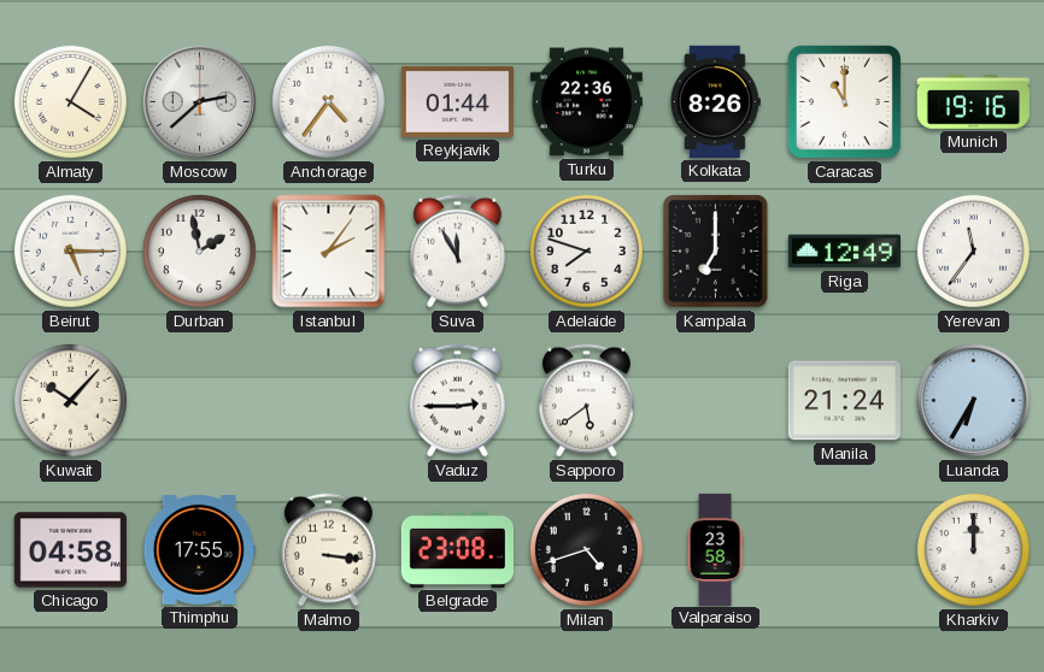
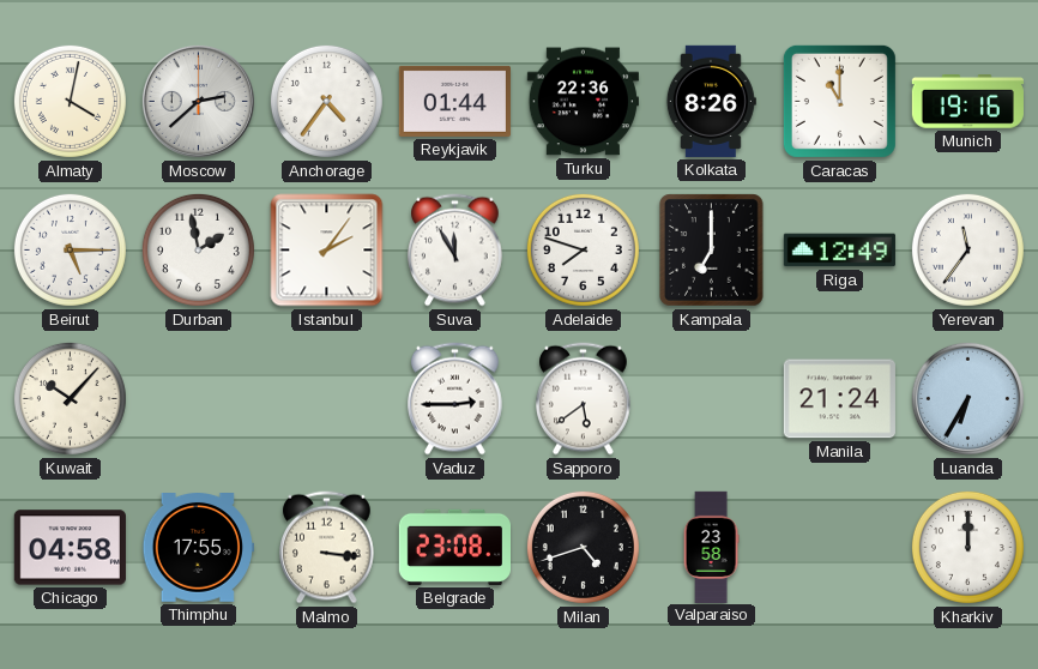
Almaty: 4:05 -> 4:02 (70, 101)
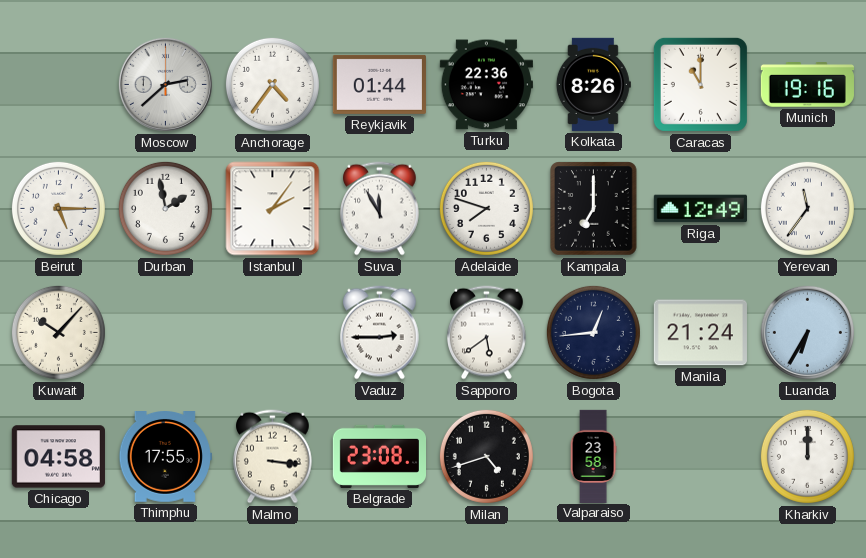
Almaty: 4:02 -> none (70, 101)
Bogota: none -> 12:44 (593, 332)
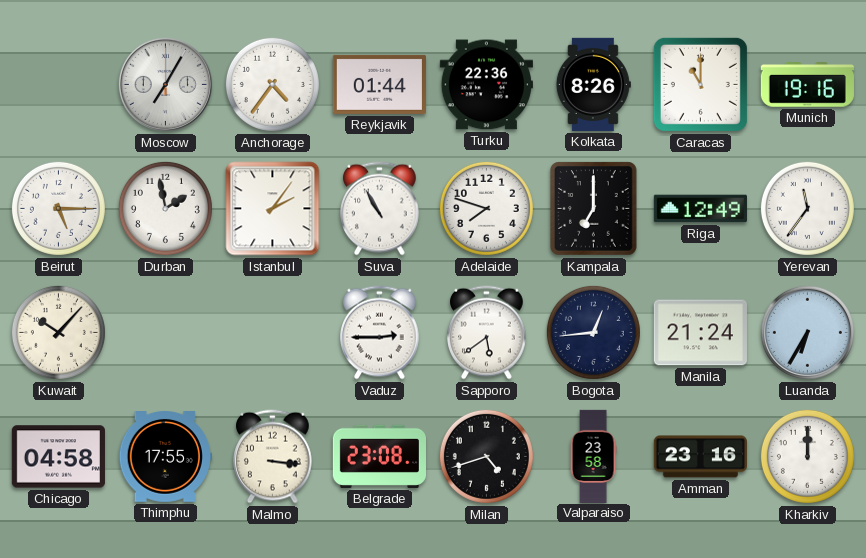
Moscow: 2:38 -> 7:05 (165, 84)
Suva: 11:55 -> 10:55 (380, 209)
Amman: none -> 23:16 (700, 457)
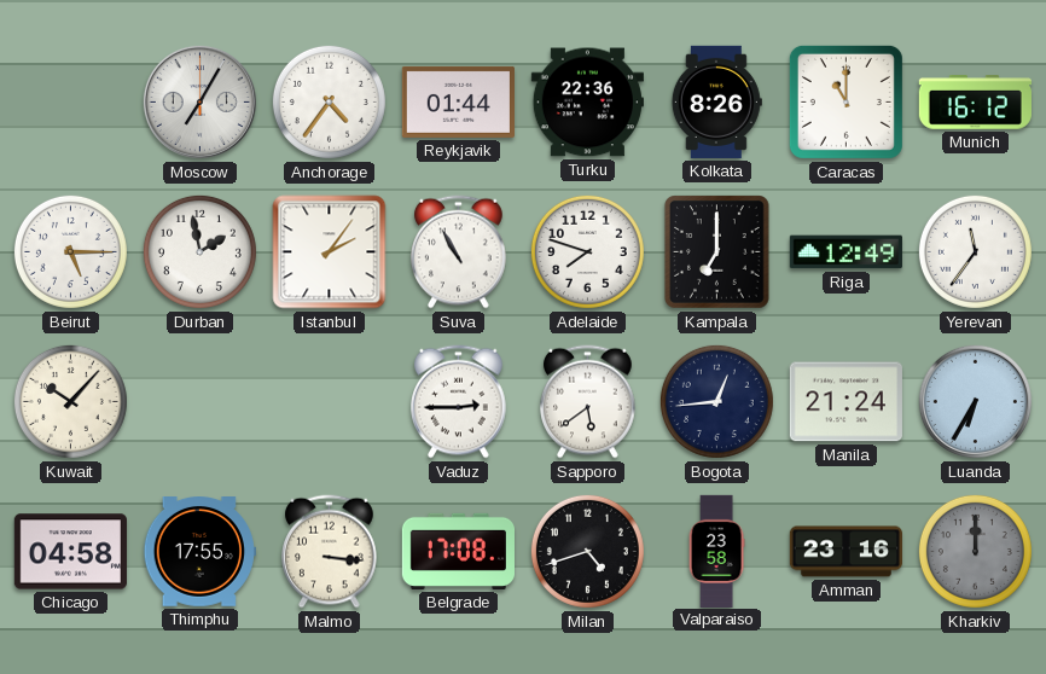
Munich: 19:16 -> 16:12 (975, 103)
Belgrade: 23:08 -> 17:08 (458, 551)
Kharkiv dial: white -> grey (975, 551)
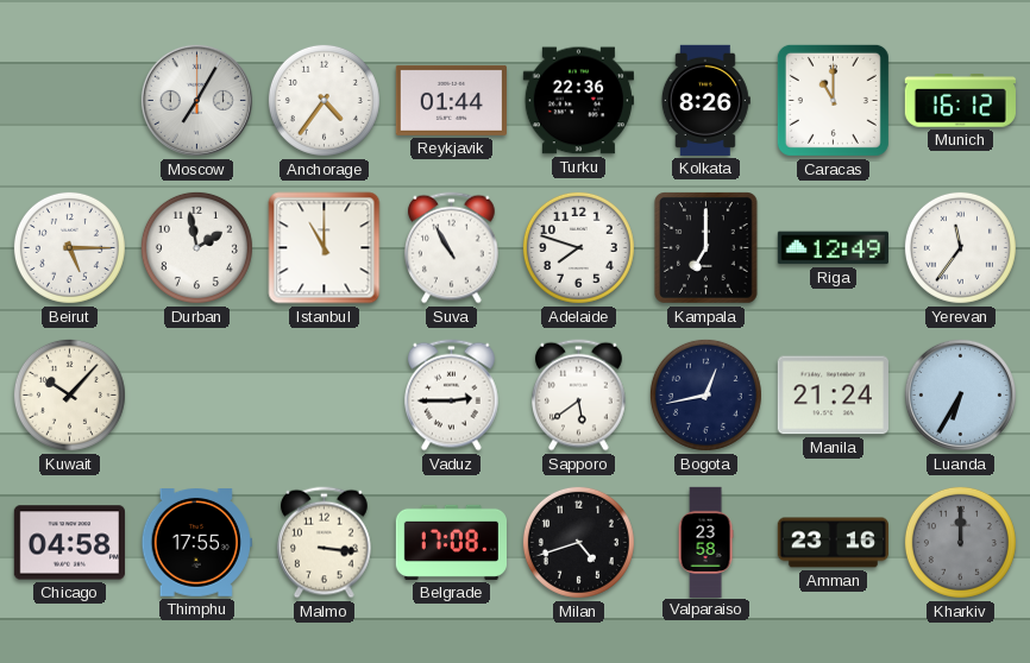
Istanbul: 2:06 -> 11:00 (325, 248)
Bogota: 12:44 -> 12:43 (705, 394)
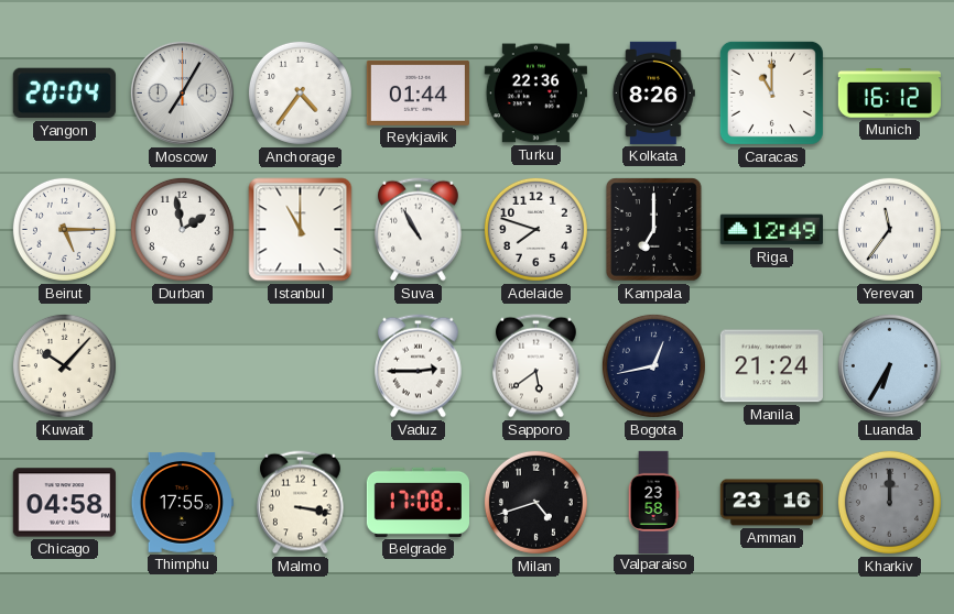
Yangon: none -> 20:04 (64, 94)
Malmo: 3:16 -> 3:17 (301, 503)
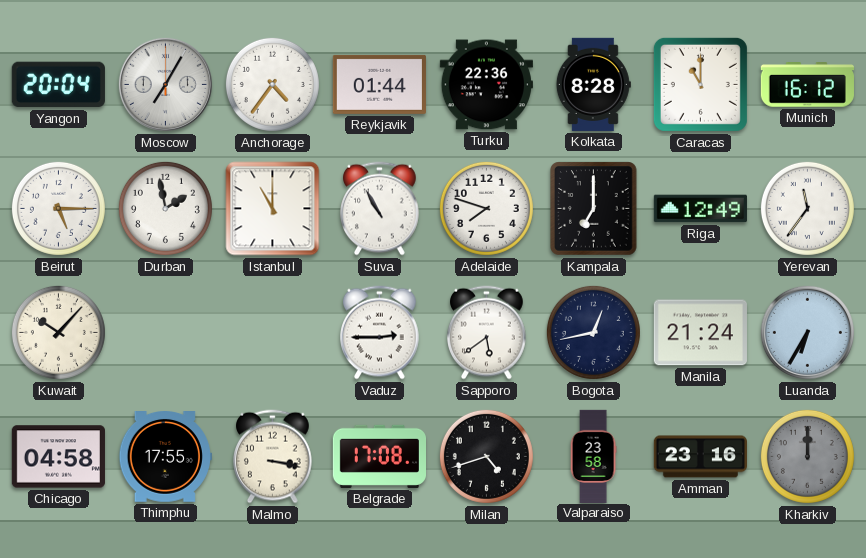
Kolkata: 8:26 -> 8:28 (593, 84)
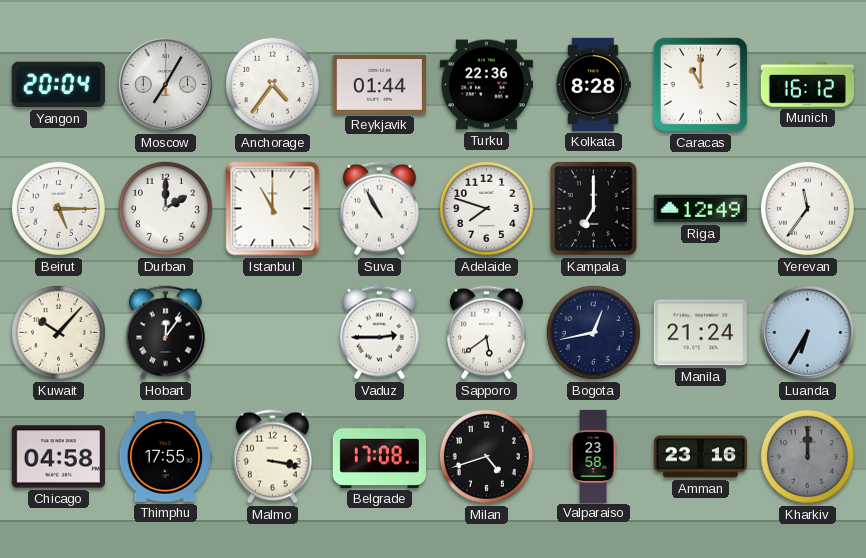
Durban: 1:58 -> 2:00 (165, 208)
Hobart: none -> 12:06 (166, 333)
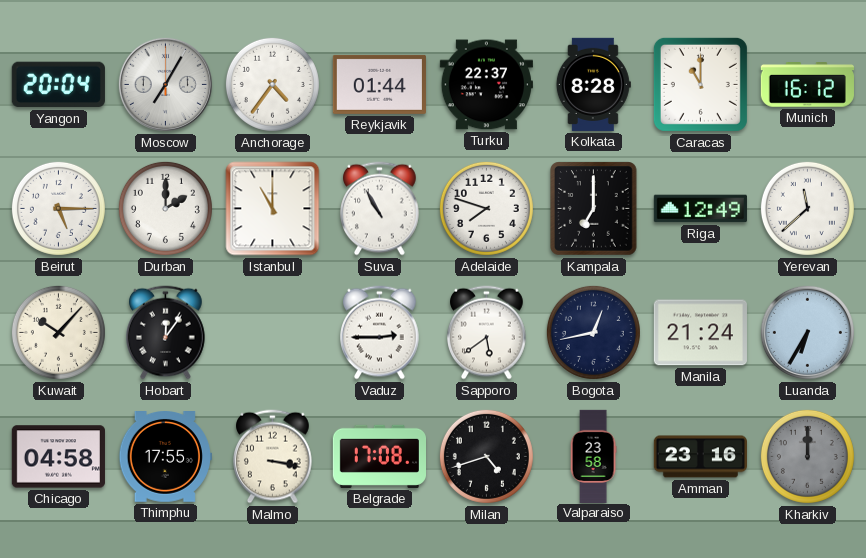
Turku: 22:36 -> 22:37 (486, 85)
Yerevan: 11:36 -> 11:38 (807, 208)
